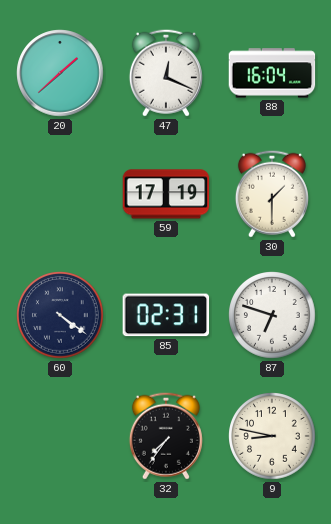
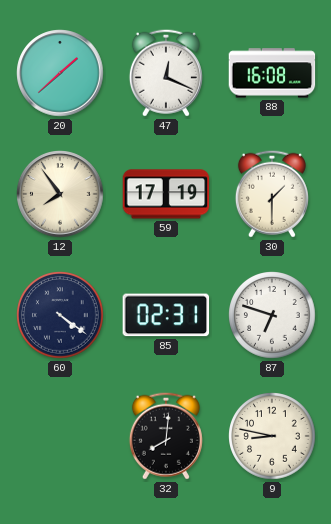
88: 16:04 -> 16:08 (272, 73)
12: none -> 7:54 (60, 194)
32: 7:36 -> 8:01 (166, 436)
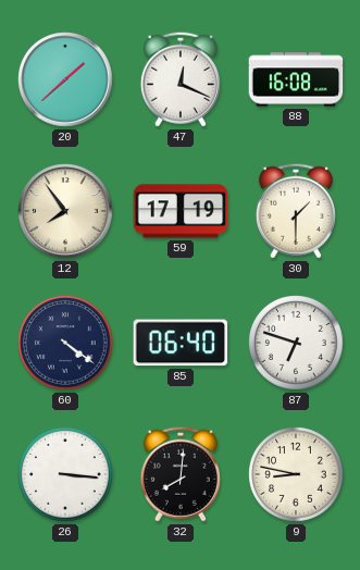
85: 02:31 -> 06:40 (181, 343)
26: none -> 3:16 (65, 474)
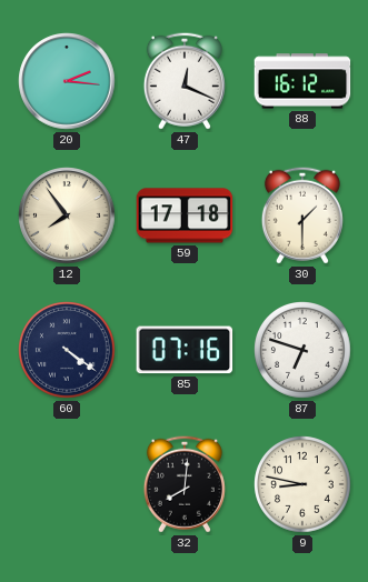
20: 1:38 -> 2:16 (67, 81)
88: 16:08 -> 16:12 (302, 81)
59: 17:19 -> 17:18 (185, 215)
85: 06:40 -> 07:16 (185, 350)
26: 3:16 -> none (65, 474)
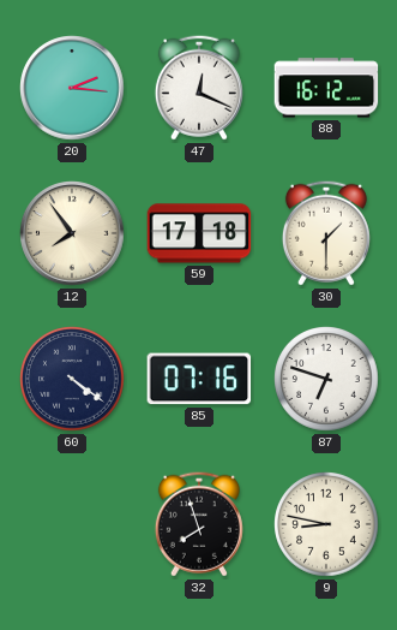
32: 8:01 -> 7:57 (199, 524)
